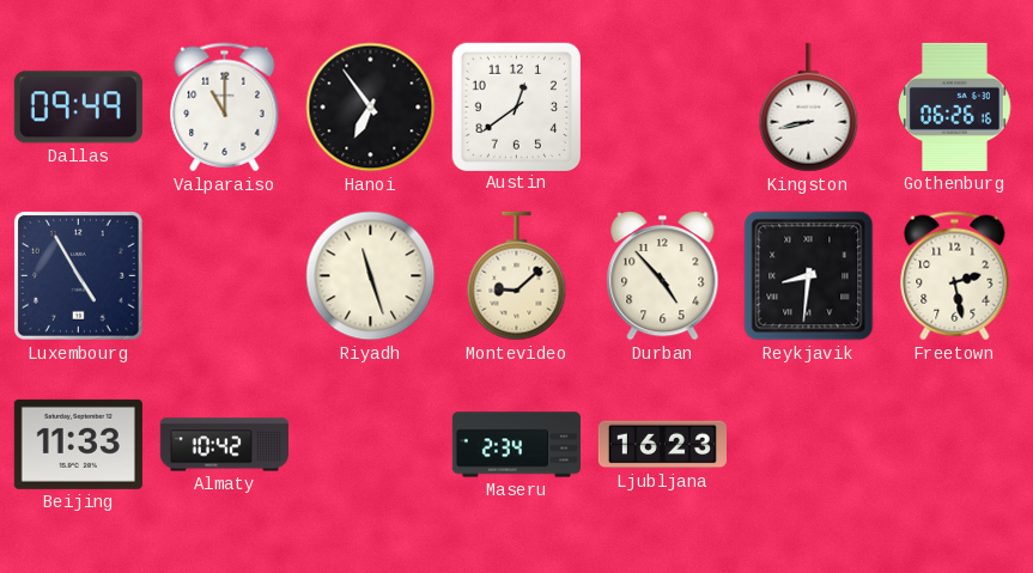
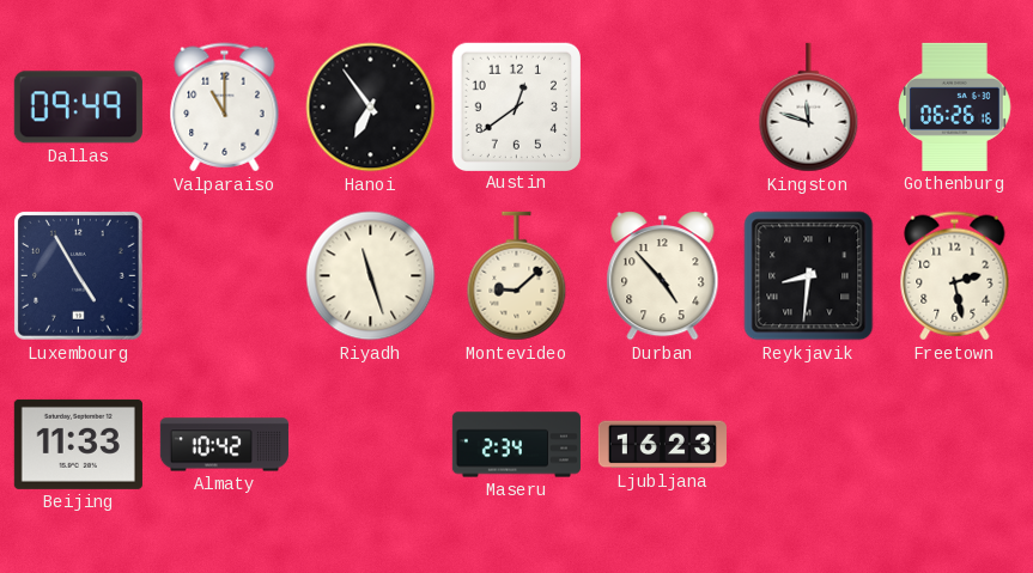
Kingston: 8:43 -> 11:48 (809, 108)
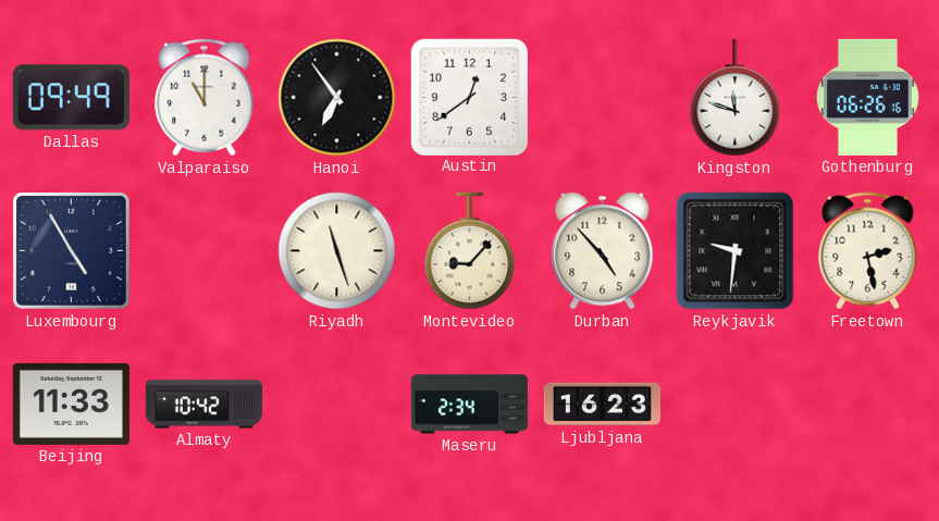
Montevideo: 9:08 -> 9:07 (470, 251)
Reykjavik: 8:31 -> 9:31 (736, 251)
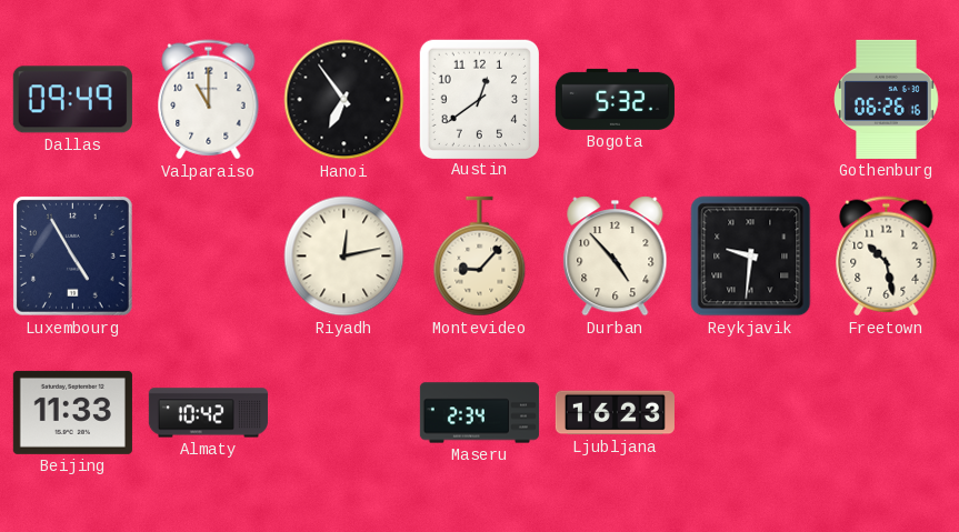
Bogota: none -> 5:32 (615, 99)
Kingston: 11:48 -> none (736, 98)
Riyadh: 11:27 -> 12:13 (344, 257)
Freetown: 2:28 -> 10:28 (887, 257)
